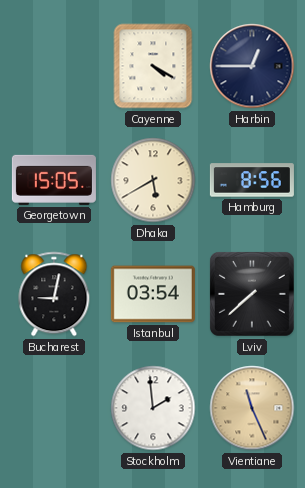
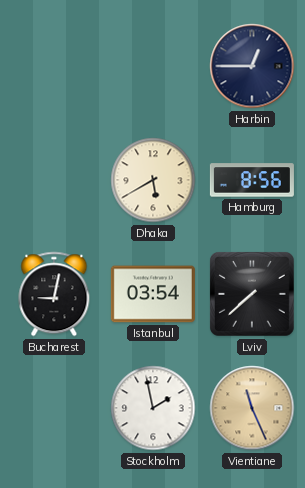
Cayenne: 4:20 -> none (153, 66)
Georgetown: 15:05 -> none (54, 180)
Stockholm: 1:59 -> 1:58 (153, 408)
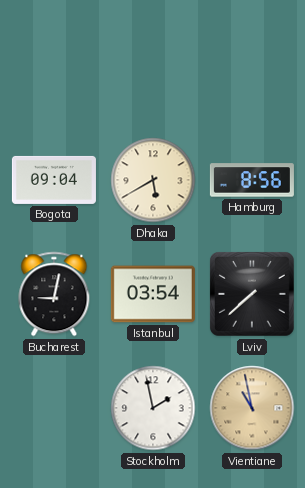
Harbin: 12:45 -> none (252, 66)
Bogota: none -> 09:04 (54, 180)
Vientiane: 11:26 -> 10:58 (252, 408)
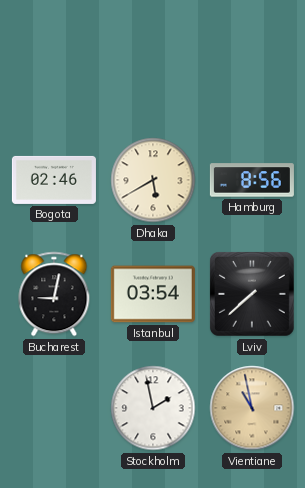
Bogota: 09:04 -> 02:46 (54, 180)
